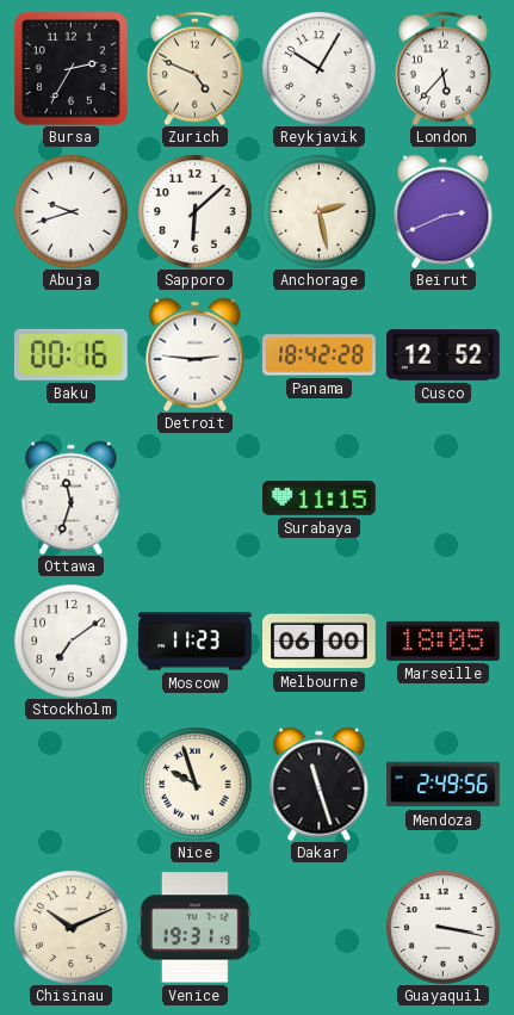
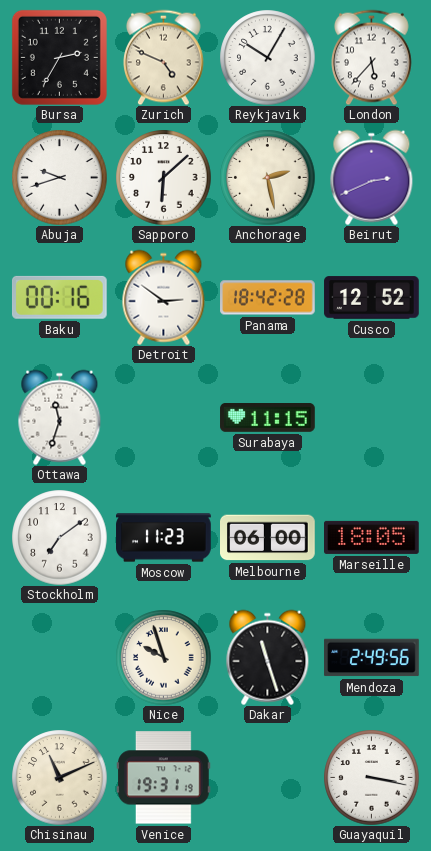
Detroit: 2:46 -> 2:51 (164, 297)
Chisinau: 10:11 -> 11:11 (59, 777)
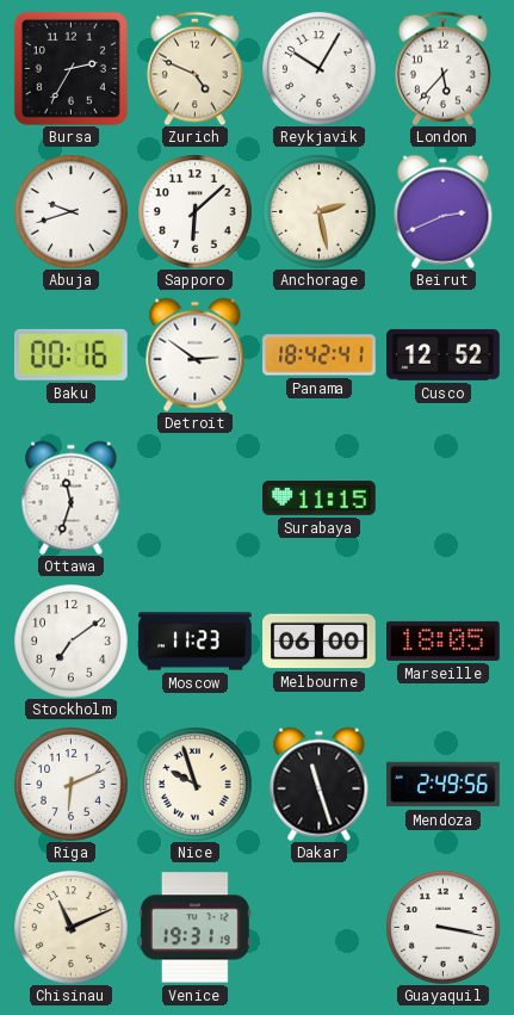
Panama: 18:42:28 -> 18:42:41 (320, 355)
Riga: none -> 6:11 (70, 784)
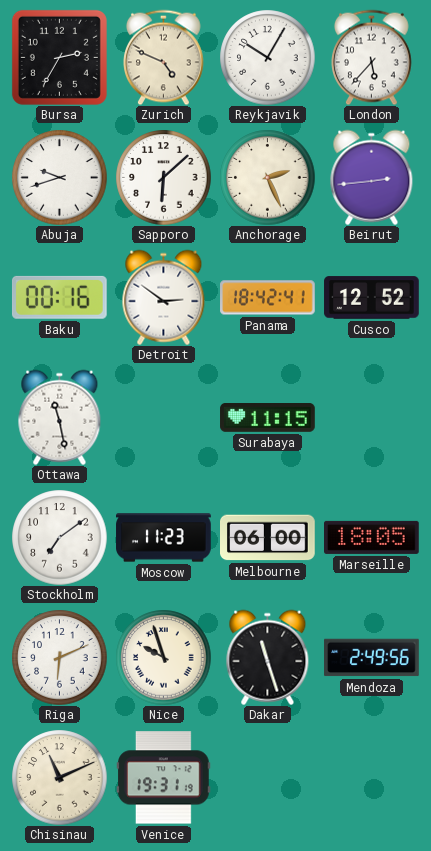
Anchorage: 2:28 -> 2:26 (267, 177)
Beirut: 2:41 -> 2:44 (372, 177)
Ottawa: 11:33 -> 11:28 (60, 417)
Guayaquil: 3:17 -> none (442, 927)
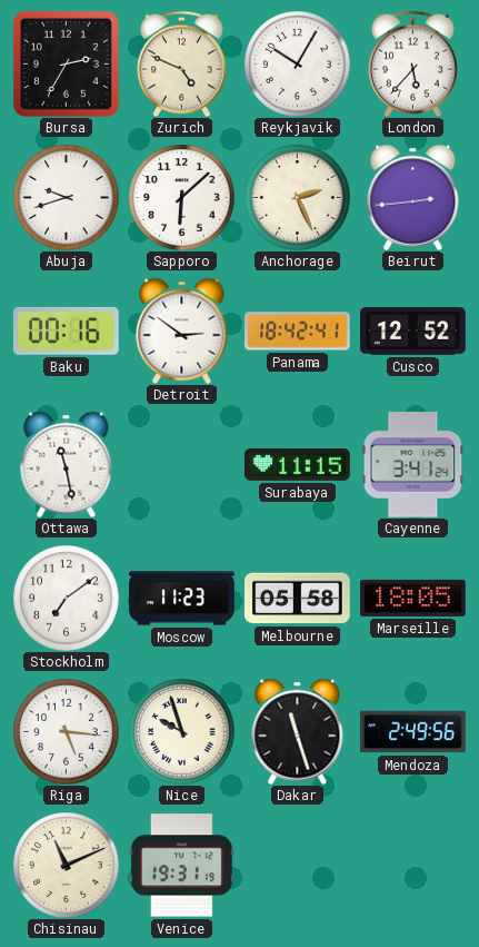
Cayenne: none -> 3:41 (413, 465)
Melbourne: 06:00 -> 05:58 (298, 599)
Riga: 6:11 -> 5:16 (66, 731)
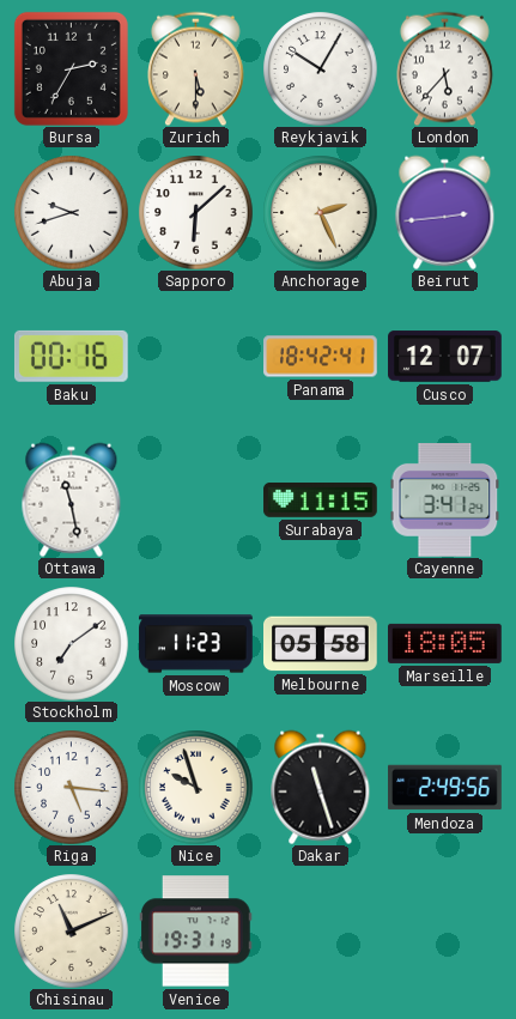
Zurich: 4:49 -> 5:30 (196, 68)
Detroit: 2:51 -> none (182, 331)
Cusco: 12:52 -> 12:07 (445, 357)
